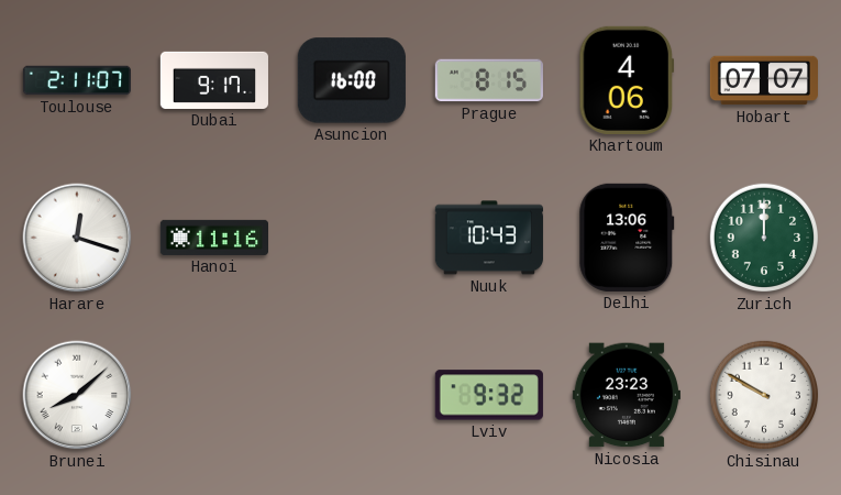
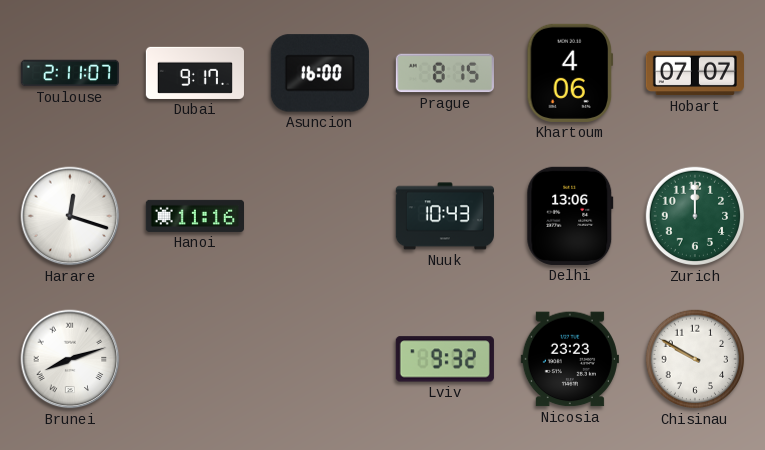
Brunei: 8:08 -> 8:12 (70, 359)
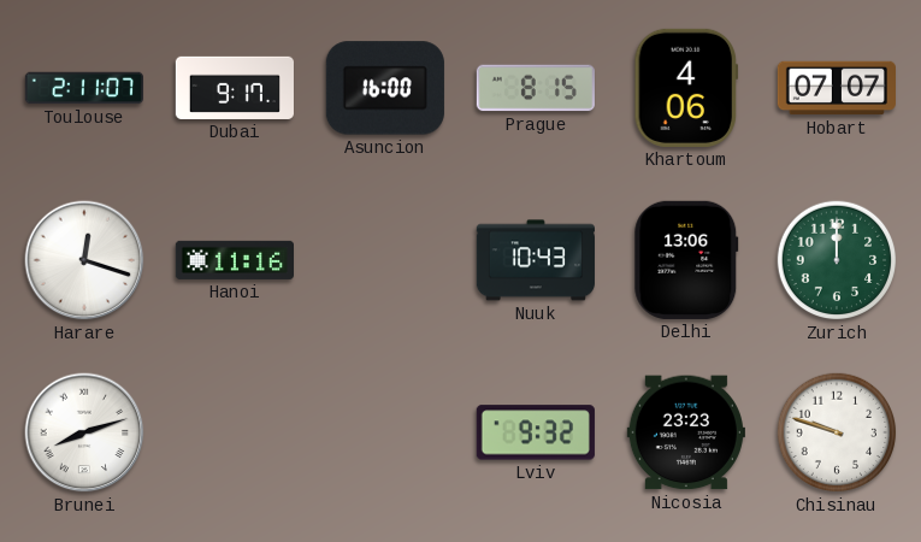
Chisinau: 9:50 -> 9:48 (837, 432)
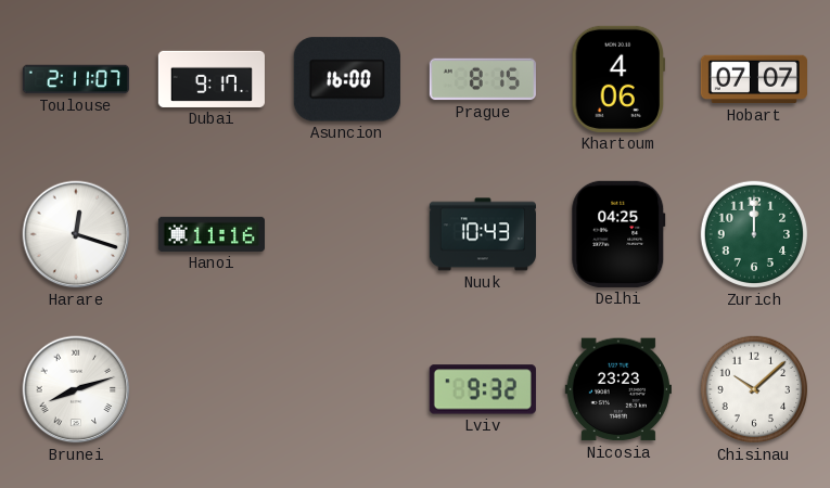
Delhi: 13:06 -> 04:25 (618, 234)
Chisinau: 9:48 -> 10:08 (754, 389)
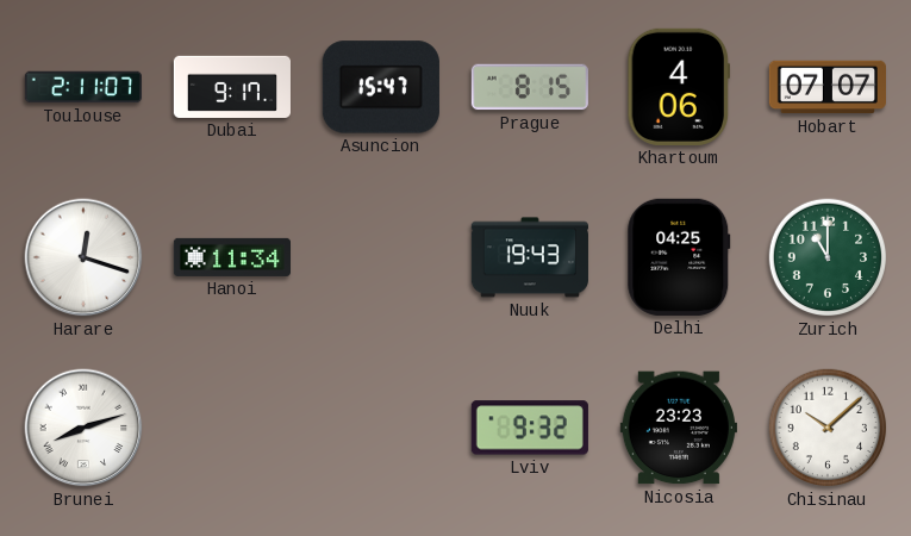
Asuncion: 16:00 -> 15:47 (381, 87)
Hanoi: 11:16 -> 11:34 (231, 257)
Nuuk: 10:43 -> 19:43 (530, 257)
Zurich: 12:00 -> 11:00 (828, 257)
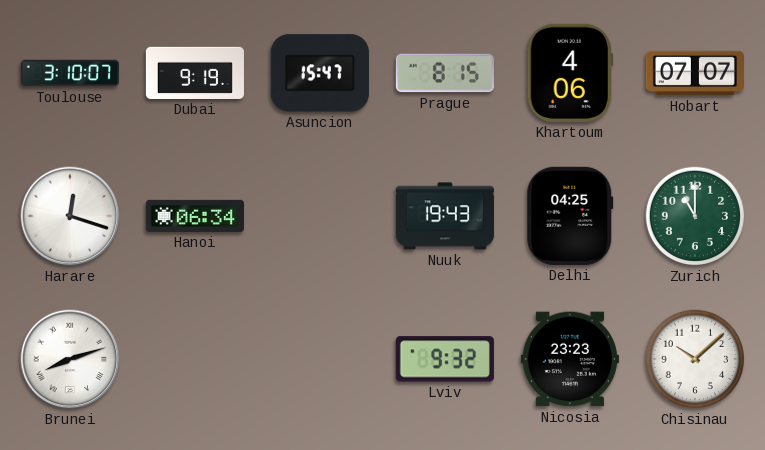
Toulouse: 2:11 -> 3:10 (69, 73)
Dubai: 9:17 -> 9:19 (194, 73)
Hanoi: 11:34 -> 06:34 (194, 216)
